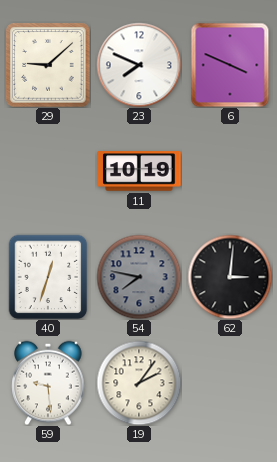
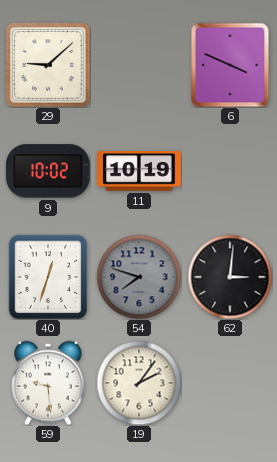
23: 7:49 -> none (139, 65)
9: none -> 10:02 (48, 171)
54: 7:47 -> 7:48 (139, 277)
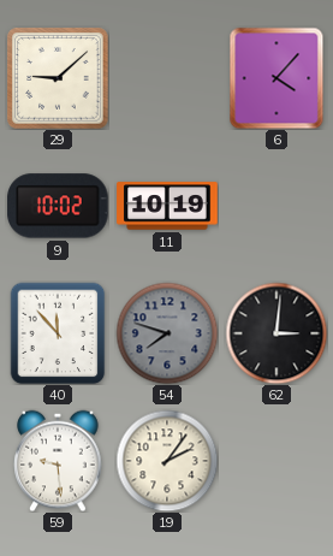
6: 3:49 -> 4:07 (276, 78)
40: 12:33 -> 11:53 (58, 333)
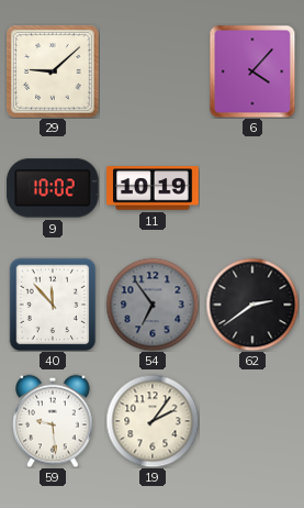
54: 7:48 -> 6:54 (153, 305)
62: 3:01 -> 2:39 (252, 305)
